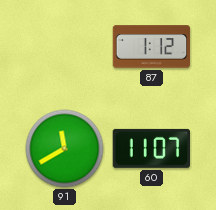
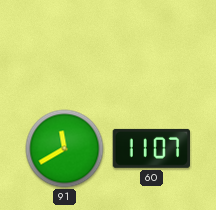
87: 1:12 -> none (152, 47)
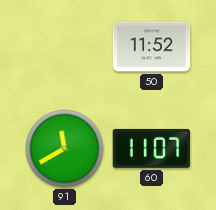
50: none -> 11:52 (152, 47)
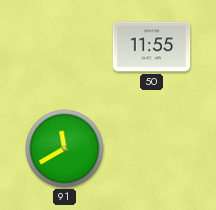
50: 11:52 -> 11:55 (152, 47)
60: 11:07 -> none (151, 148)
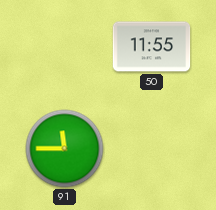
91: 11:40 -> 11:45 (65, 149)
